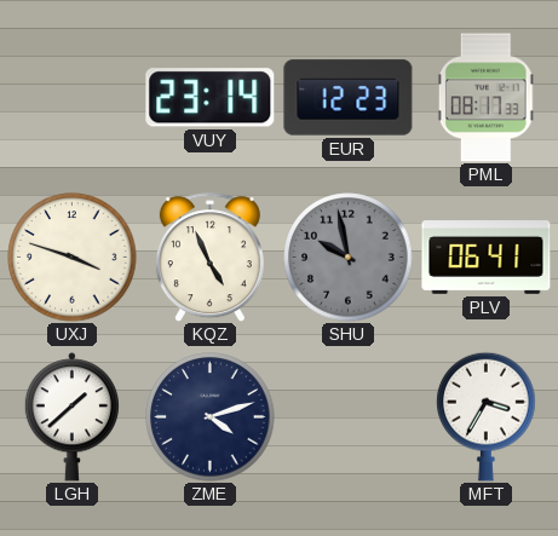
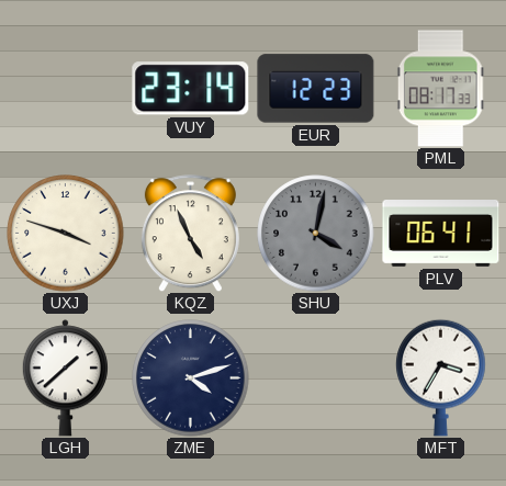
SHU: 9:58 -> 4:02 (316, 234)
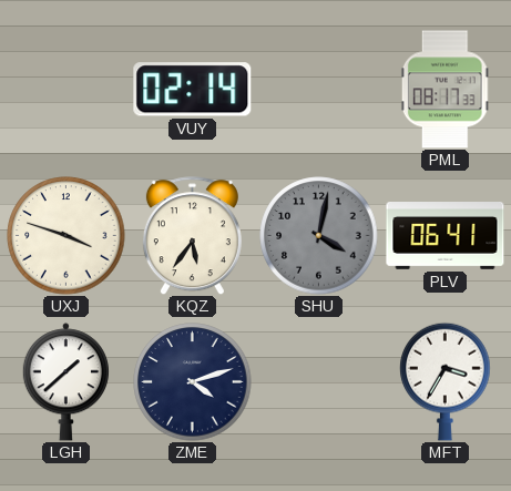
VUY: 23:14 -> 02:14 (193, 90)
EUR: 12:23 -> none (316, 89)
KQZ: 4:56 -> 5:36 (192, 236)
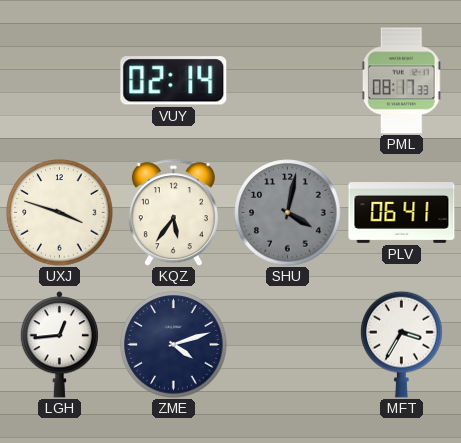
LGH: 1:38 -> 12:44 (59, 345)
